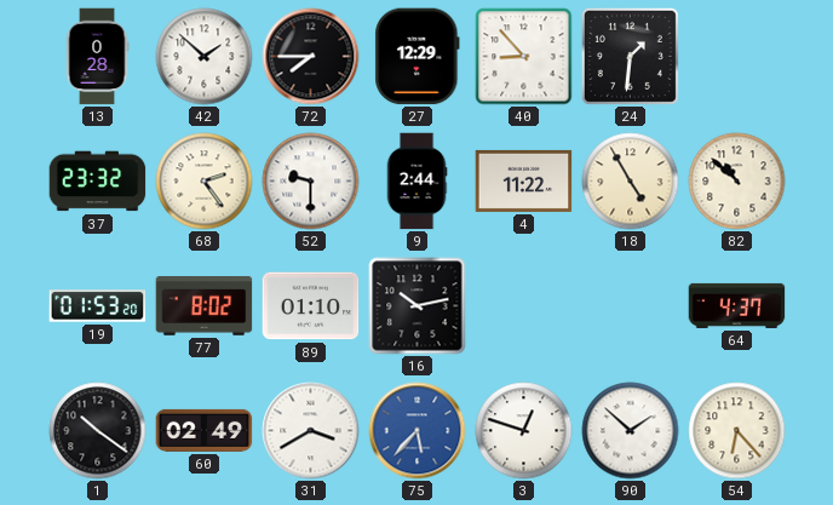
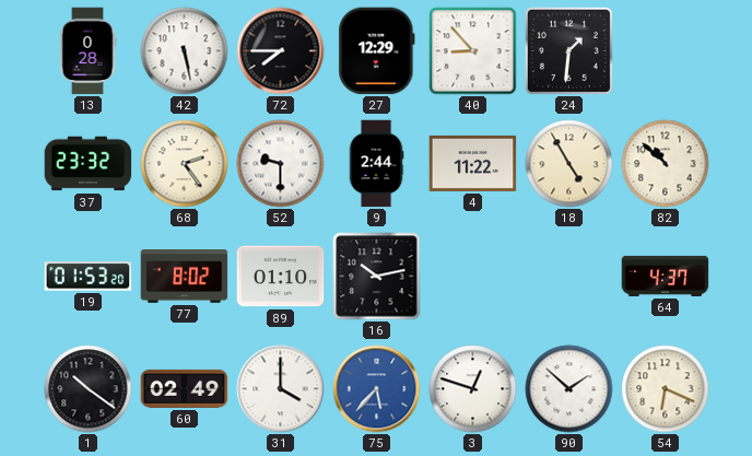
42: 1:52 -> 5:28 (185, 51)
31: 3:40 -> 4:00 (281, 389)
54: 6:23 -> 6:19 (666, 389)
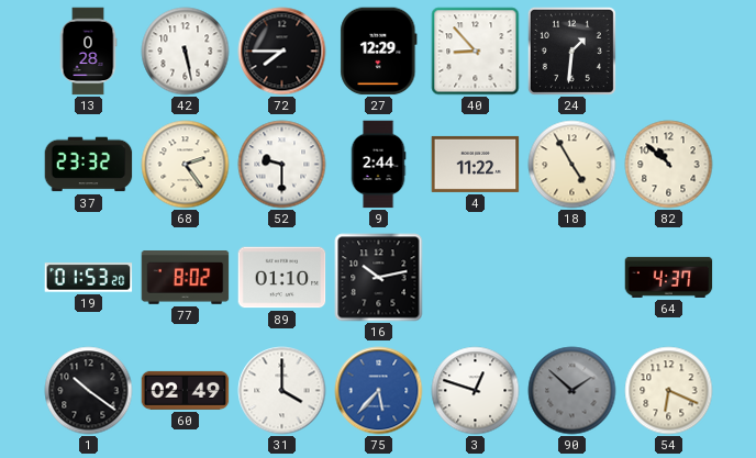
90 dial: white -> grey (572, 391)
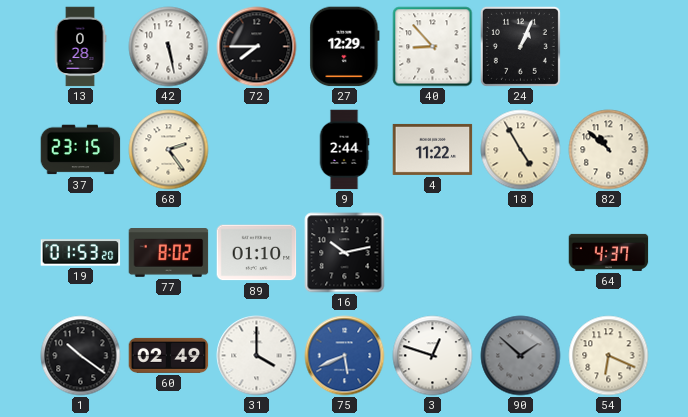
24: 1:31 -> 1:04 (520, 46)
37: 23:32 -> 23:15 (81, 150)
52: 9:30 -> none (282, 165)
75: 5:37 -> 5:41 (345, 356)
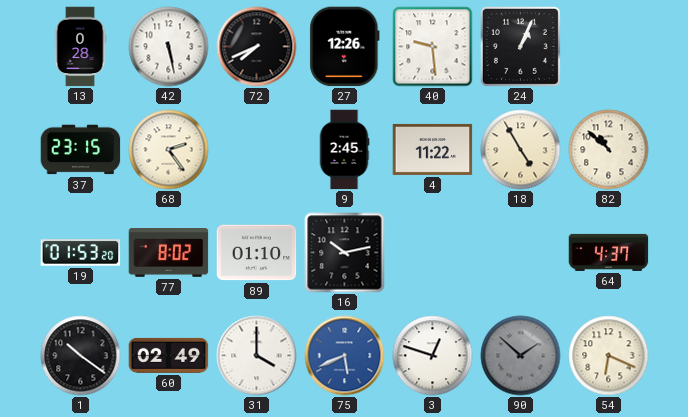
72: 7:45 -> 7:41 (257, 47)
27: 12:29 -> 12:26 (345, 47)
40: 8:53 -> 9:29 (433, 47)
9: 2:44 -> 2:45 (344, 150)
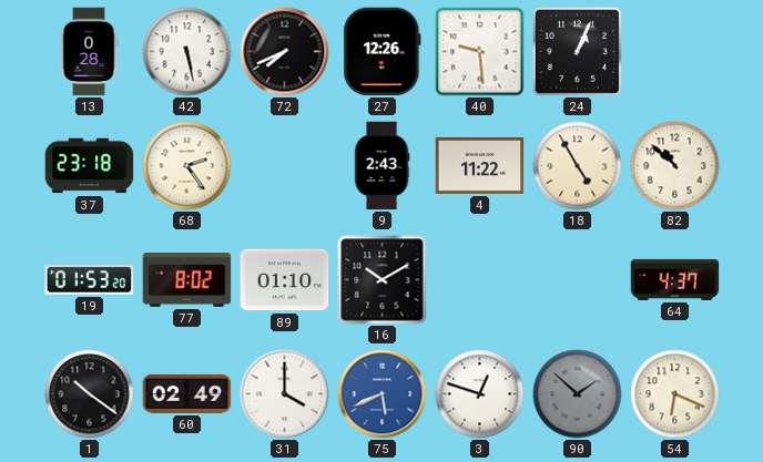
37: 23:15 -> 23:18 (90, 166)
9: 2:45 -> 2:43 (381, 166)
16: 10:13 -> 10:10 (383, 280)
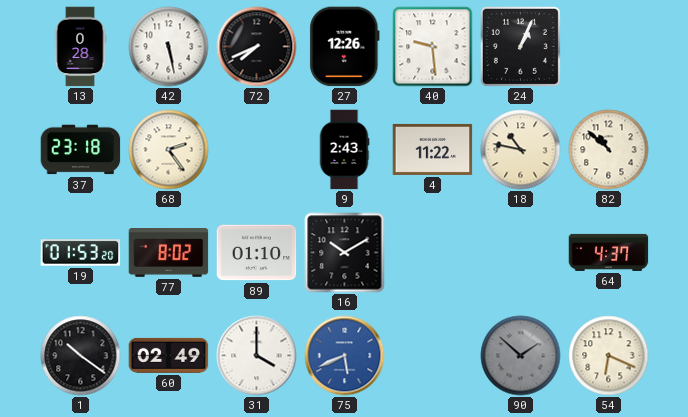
18: 4:55 -> 10:47 (521, 150)
3: 12:48 -> none (480, 394)
